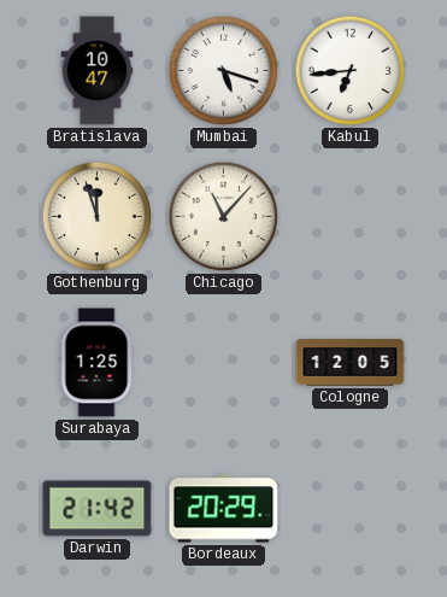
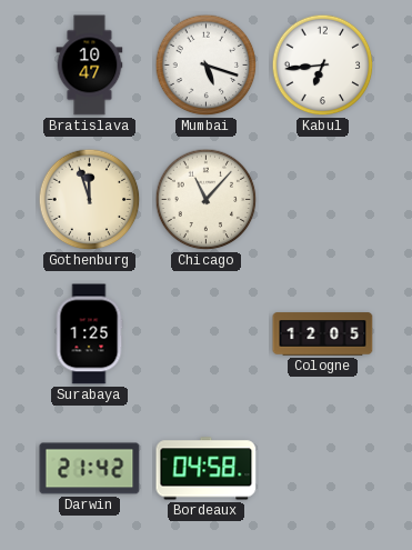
Bordeaux: 20:29 -> 04:58 (207, 469)
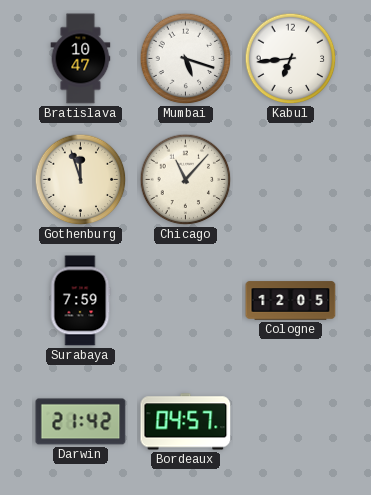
Surabaya: 1:25 -> 7:59 (80, 301)
Bordeaux: 04:58 -> 04:57 (186, 422)
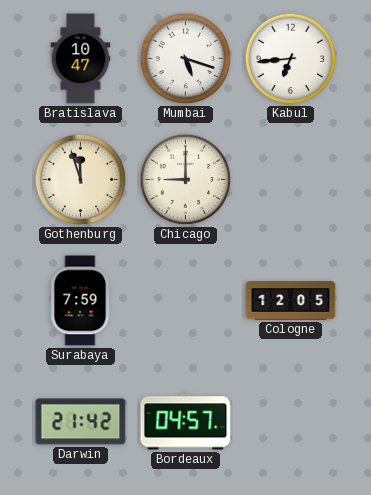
Chicago: 11:07 -> 9:00 (186, 180)
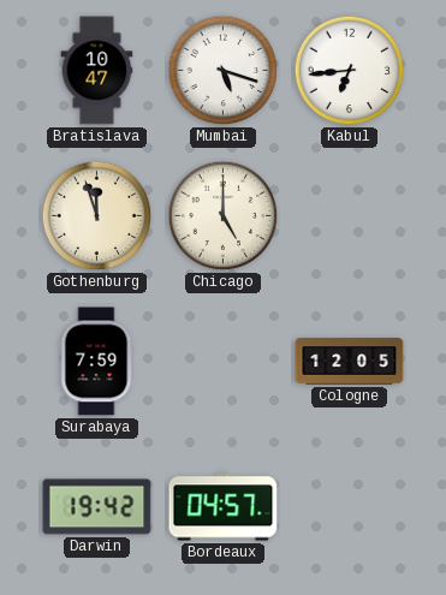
Chicago: 9:00 -> 5:00 (224, 216)
Darwin: 21:42 -> 19:42 (97, 507)
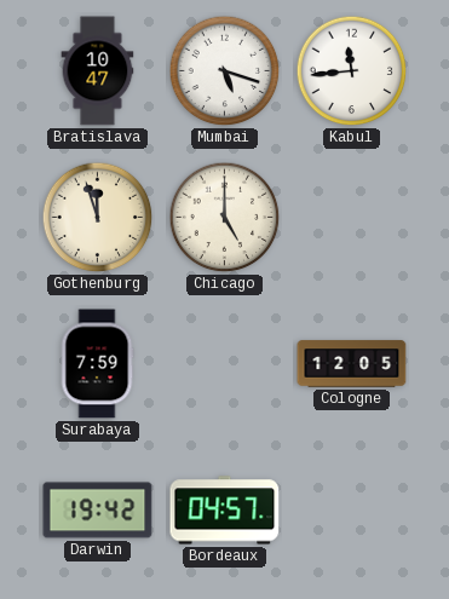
Kabul: 6:44 -> 11:44 (352, 71)
